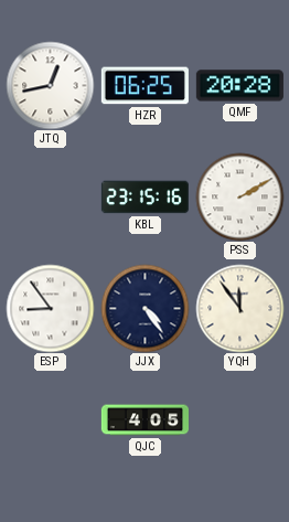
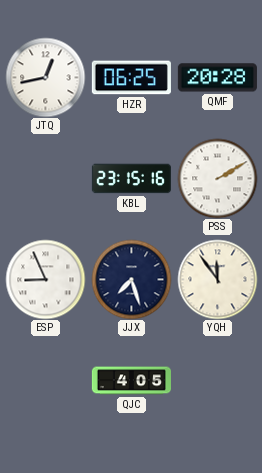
ESP: 8:54 -> 8:56 (45, 279)
JJX: 4:24 -> 7:27 (131, 279)
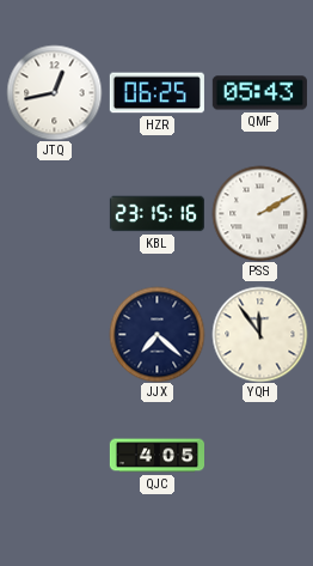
QMF: 20:28 -> 05:43 (259, 93)
ESP: 8:56 -> none (45, 279)
JJX: 7:27 -> 7:22 (156, 334)
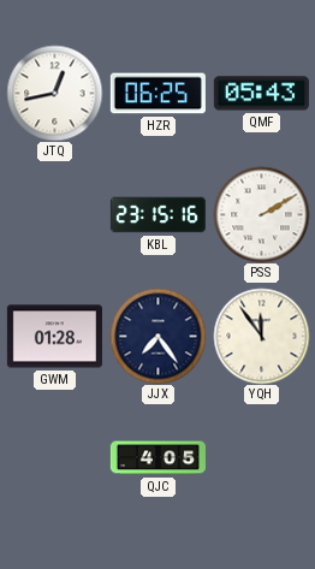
GWM: none -> 01:28 (54, 337)
JJX: 7:22 -> 7:24 (157, 336)
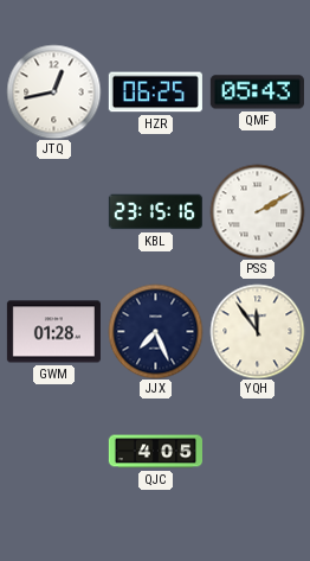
JJX: 7:24 -> 7:26 (155, 331)
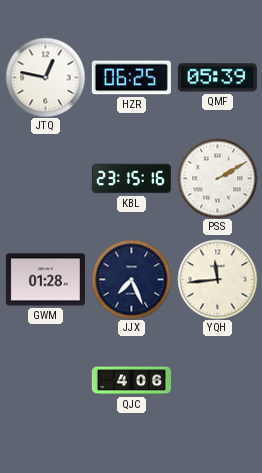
JTQ: 12:43 -> 12:47 (45, 77)
QMF: 05:43 -> 05:39 (217, 78)
YQH: 11:54 -> 11:44 (217, 279)
QJC: 4:05 -> 4:06 (131, 381)
